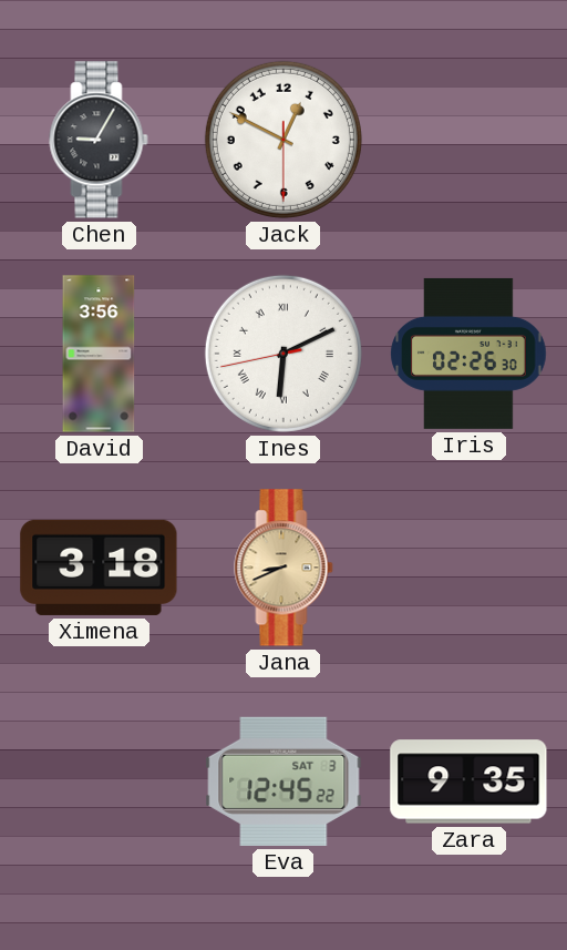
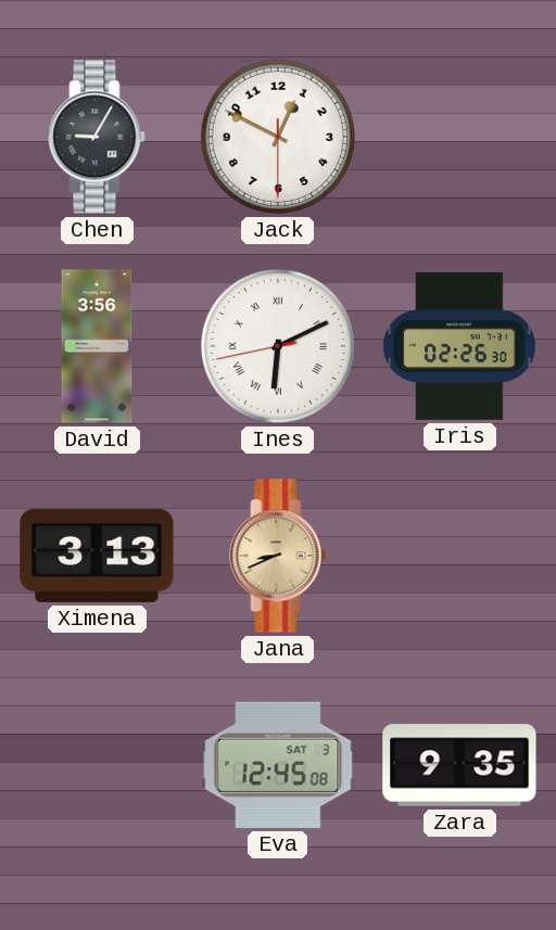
Ximena: 3:18 -> 3:13 (97, 556)
Eva: 12:45:22 -> 12:45:08 (278, 765)
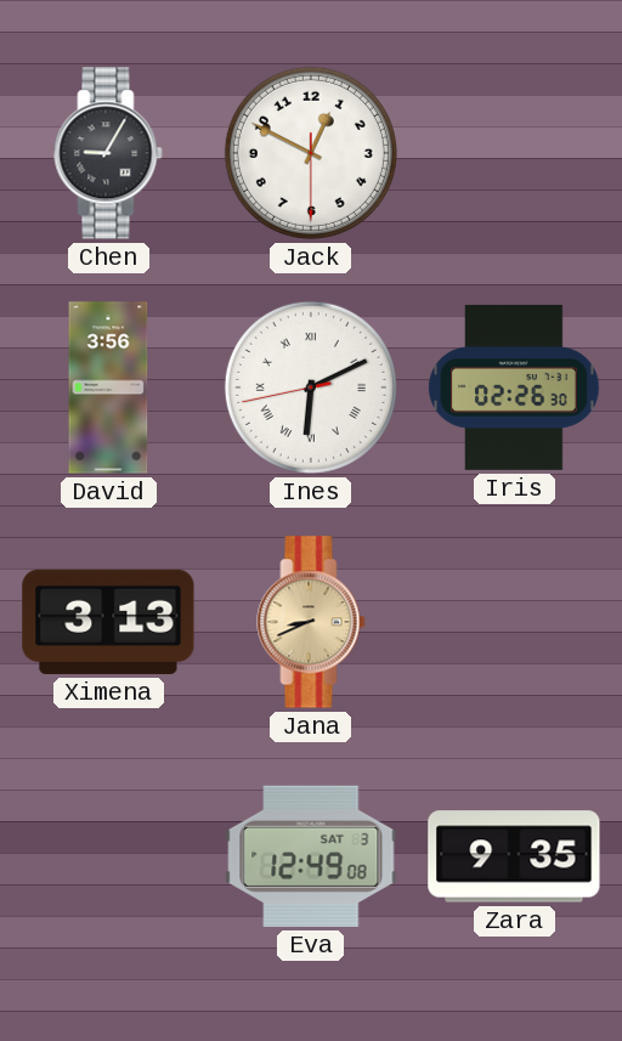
Eva: 12:45 -> 12:49 (311, 856)
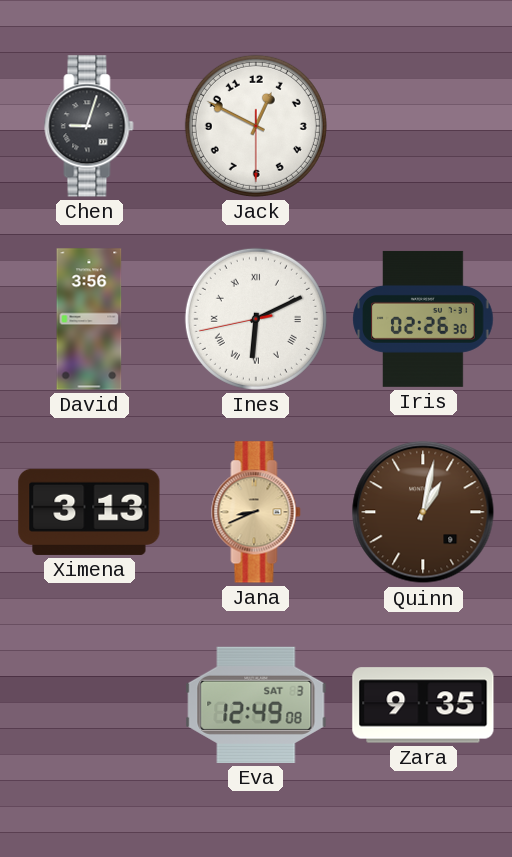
Chen: 9:05 -> 9:03 (89, 126)
Quinn: none -> 1:02 (423, 512)
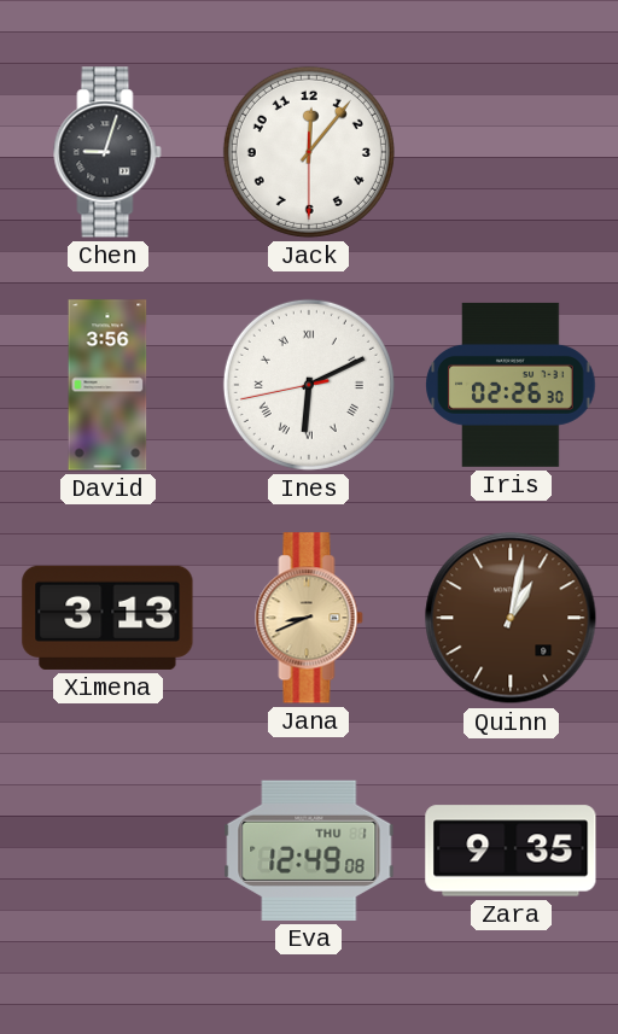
Jack: 12:49 -> 12:06 (309, 152)
Eva date: SAT 3 -> THU 1 (309, 851)
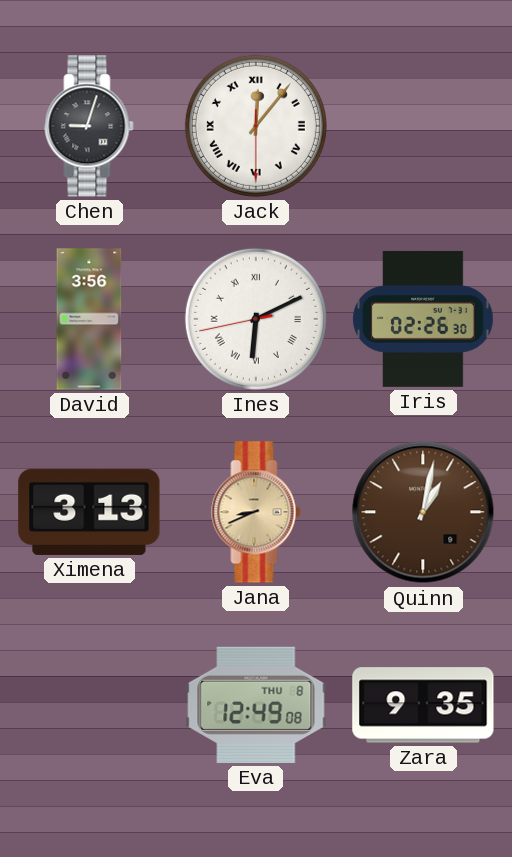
Jack numerals: Arabic -> Roman (256, 126)
Eva date: THU 1 -> THU 8 (256, 705)
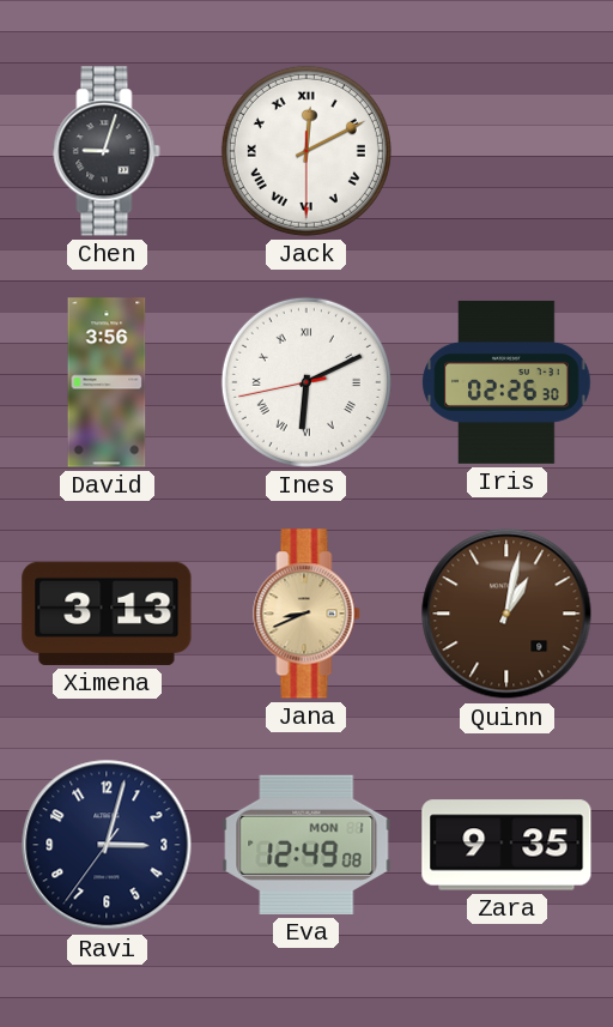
Jack: 12:06 -> 12:10 (306, 151)
Ravi: none -> 3:02 (107, 845)
Eva date: THU 8 -> MON 1 (306, 845)
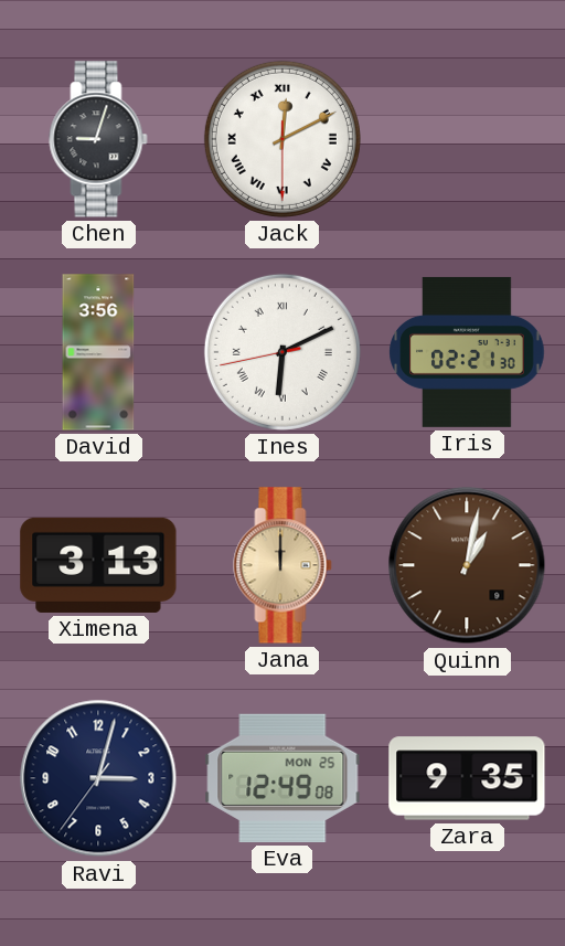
Iris: 02:26 -> 02:21 (467, 352)
Jana: 8:41 -> 12:00 (282, 565)
Eva date: MON 1 -> MON 25 (282, 778)
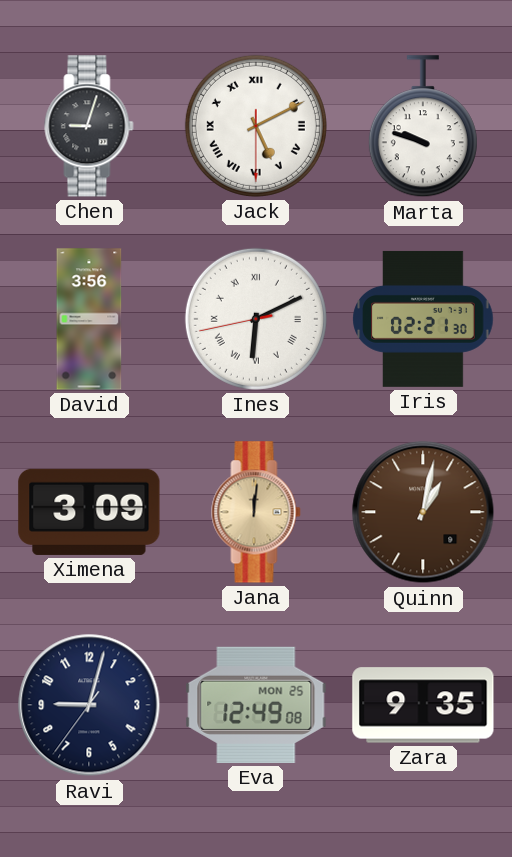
Jack: 12:10 -> 5:10 (256, 126)
Marta: none -> 9:48 (423, 127)
Ximena: 3:13 -> 3:09 (89, 512)
Jana: 12:00 -> 12:01 (256, 512)
Ravi: 3:02 -> 9:02 (89, 705)
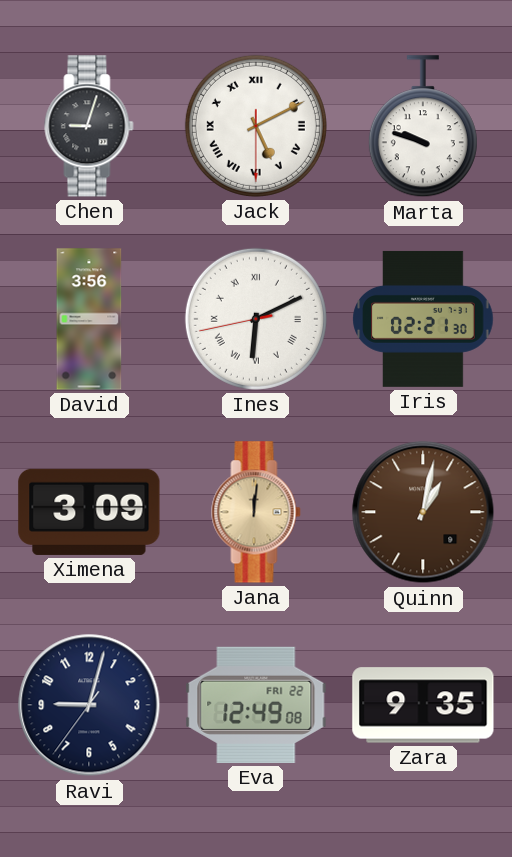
Eva date: MON 25 -> FRI 22 (256, 705)
